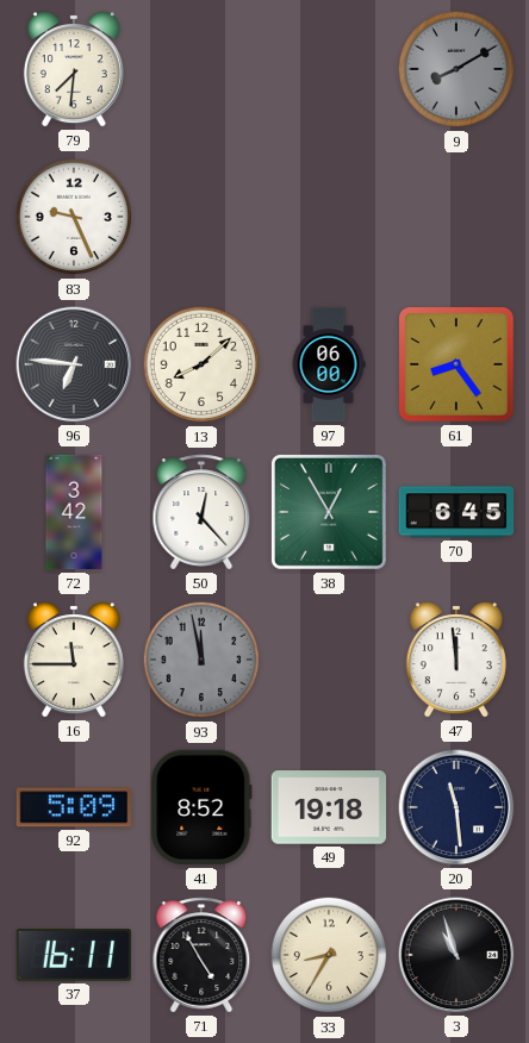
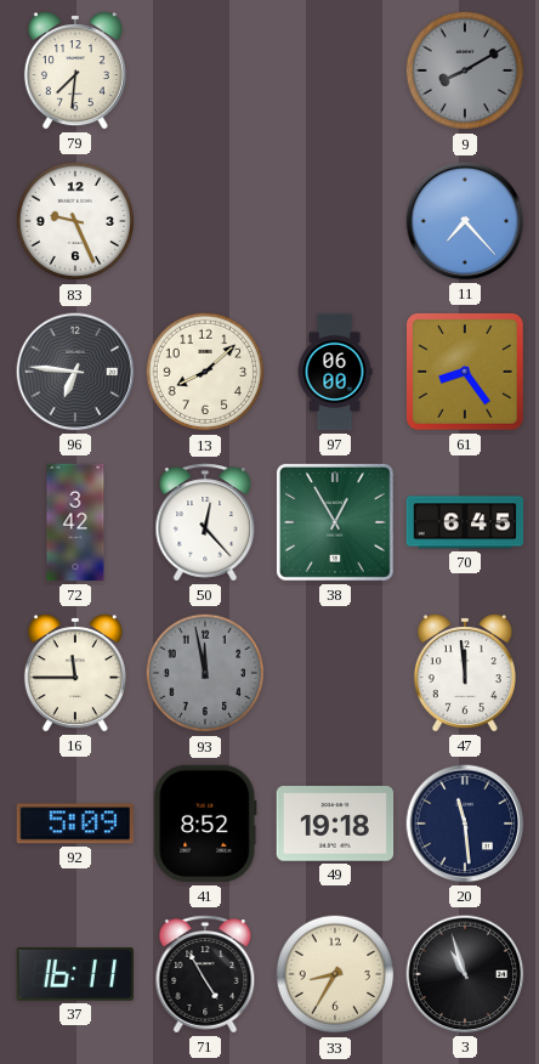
11: none -> 7:23 (465, 221)
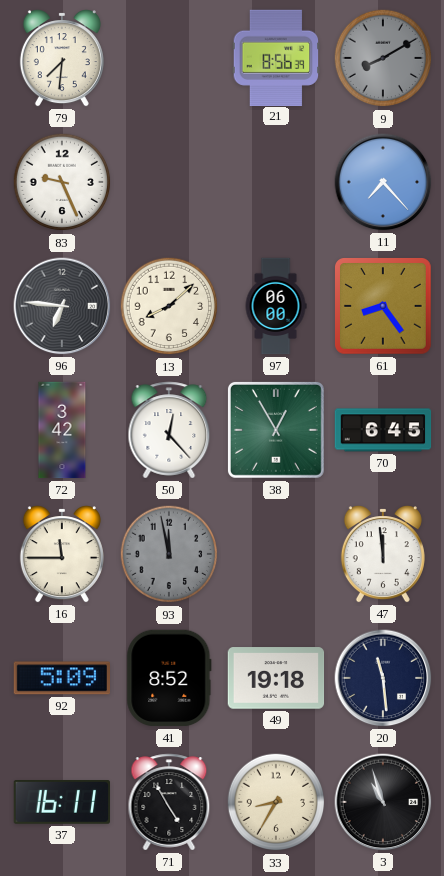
21: none -> 8:56 (276, 57)
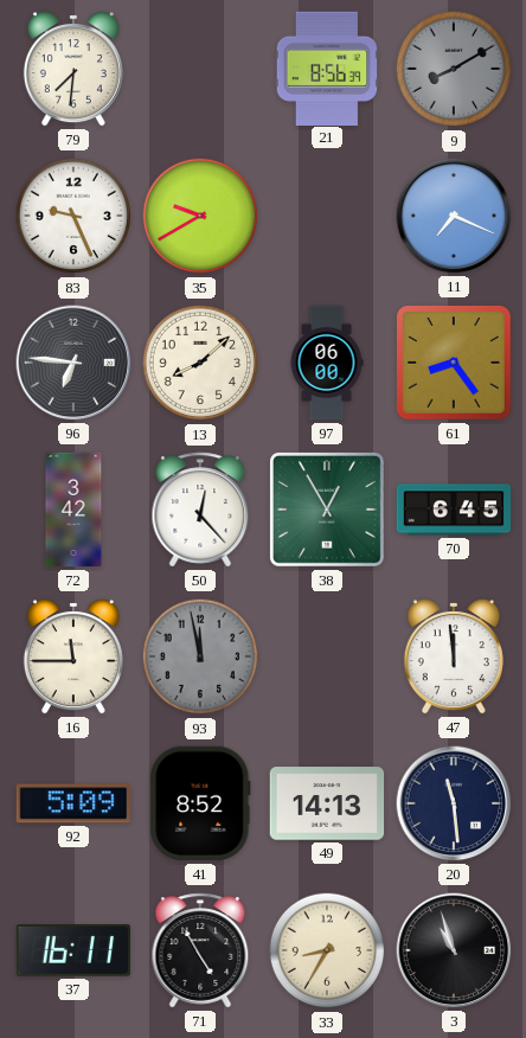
35: none -> 9:40 (200, 216)
11: 7:23 -> 7:19 (454, 216)
49: 19:18 -> 14:13 (327, 803)
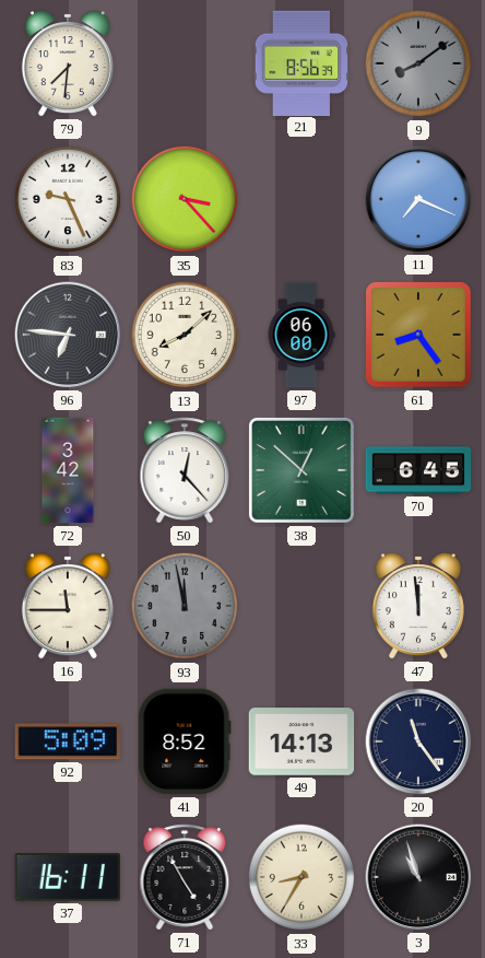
9: 8:10 -> 8:09 (418, 63)
35: 9:40 -> 3:23 (185, 199)
38: 12:55 -> 12:52 (301, 470)
20: 11:29 -> 11:24 (418, 741)
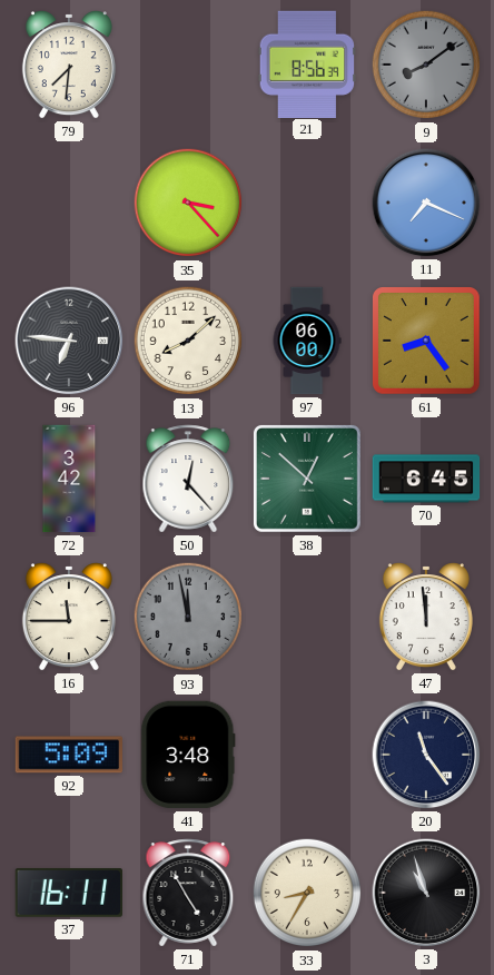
83: 9:26 -> none (68, 199)
41: 8:52 -> 3:48 (188, 755)
49: 14:13 -> none (301, 741)
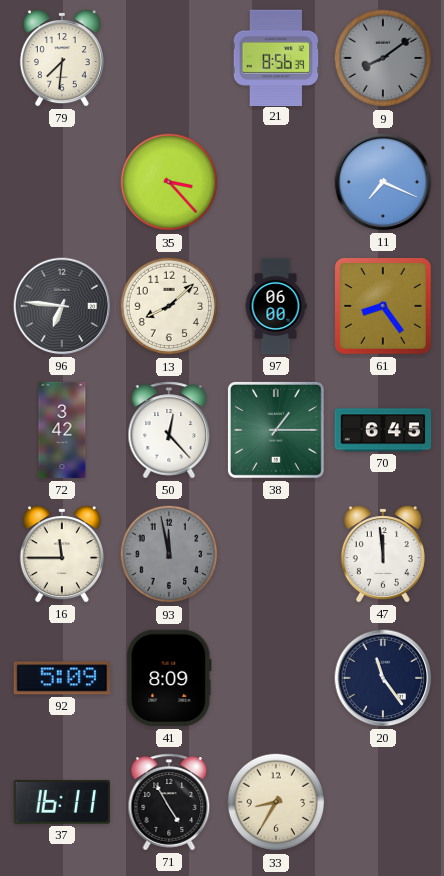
38: 12:52 -> 1:15 (276, 430)
41: 3:48 -> 8:09 (169, 678)
3: 10:57 -> none (426, 893)
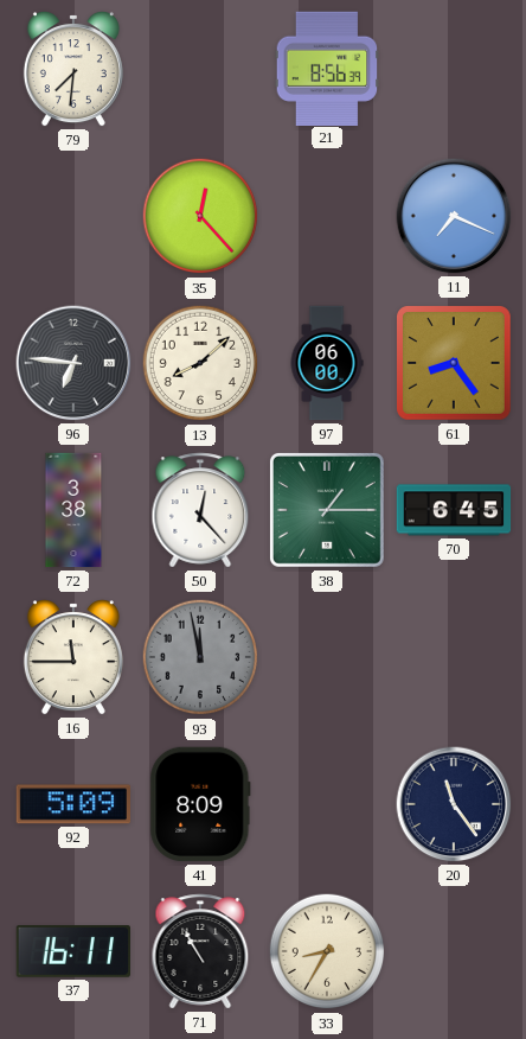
9: 8:09 -> none (383, 58)
35: 3:23 -> 12:23 (200, 216)
72: 3:42 -> 3:38 (73, 510)
47: 11:59 -> none (383, 554)
71: 4:55 -> 10:55 (200, 951)
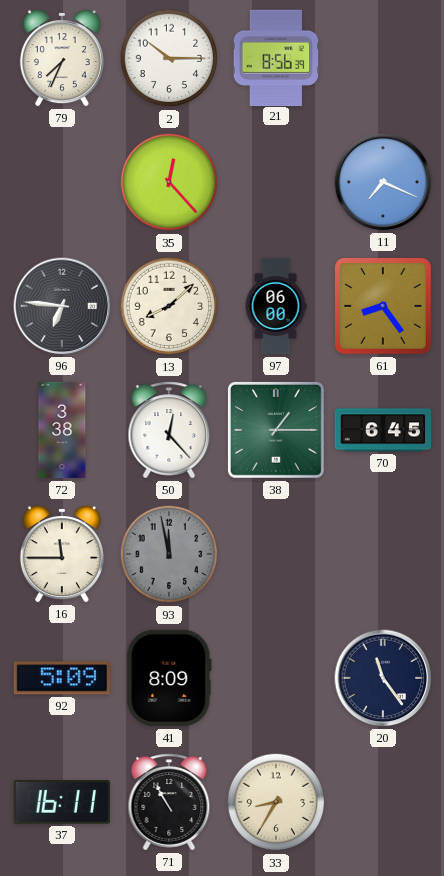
79: 7:31 -> 7:34 (62, 58)
2: none -> 10:15 (169, 58)
